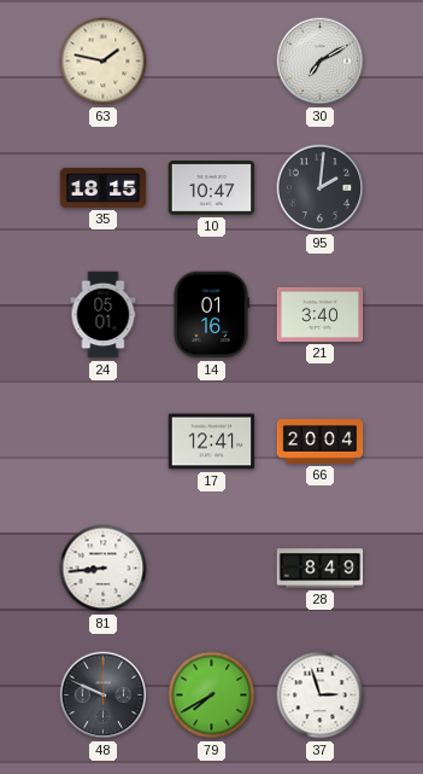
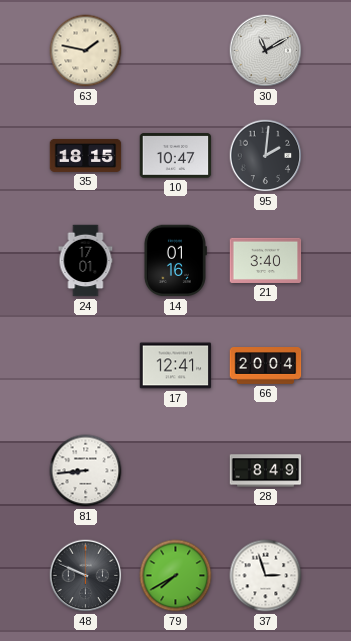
30: 7:10 -> 11:10 (266, 51)
24: 05:01 -> 17:01 (86, 261)
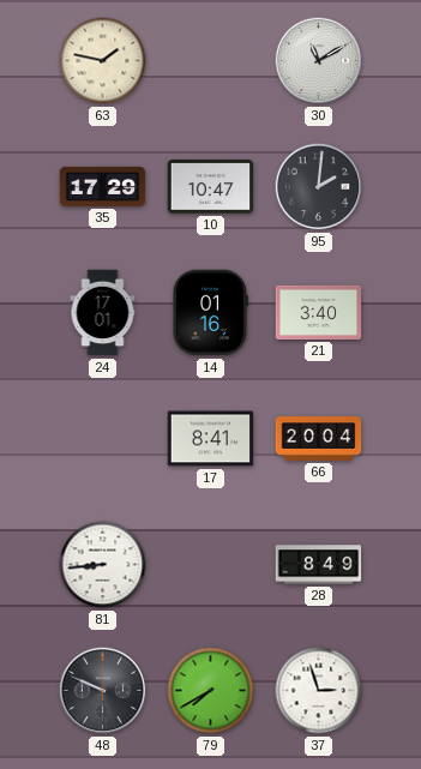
35: 18:15 -> 17:29 (103, 186)
17: 12:41 -> 8:41 (211, 439)
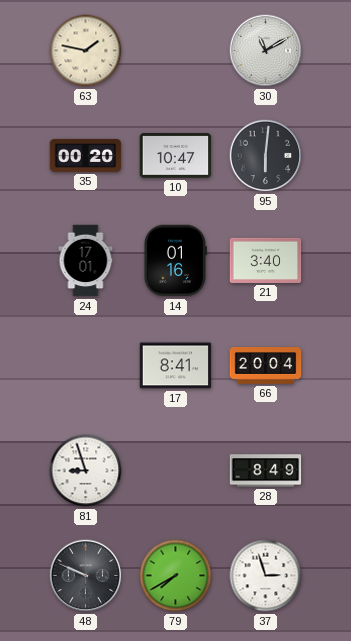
35: 17:29 -> 00:20 (86, 155)
95: 2:01 -> 6:01 (266, 156)
81: 8:44 -> 8:57 (86, 471)
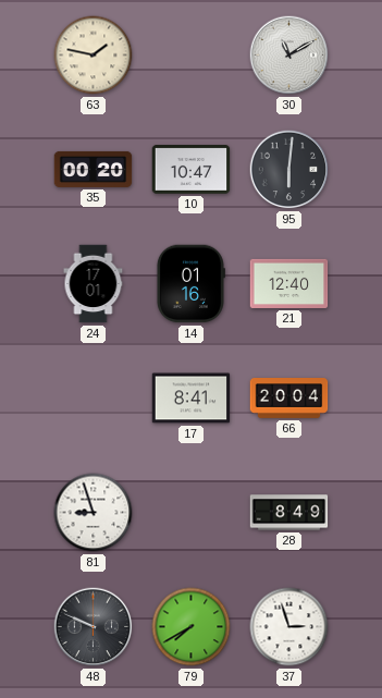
21: 3:40 -> 12:40 (289, 283)
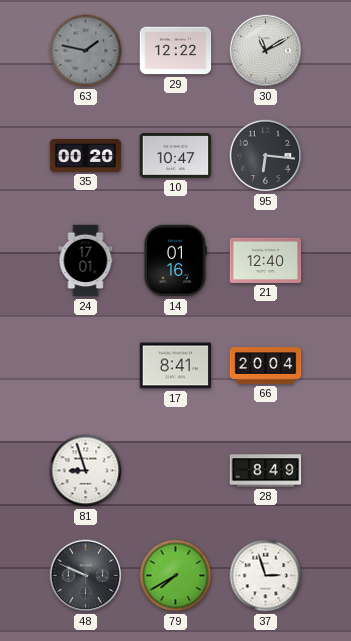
63 dial: cream -> grey (86, 51)
29: none -> 12:22 (176, 51)
95: 6:01 -> 6:16 (266, 156)
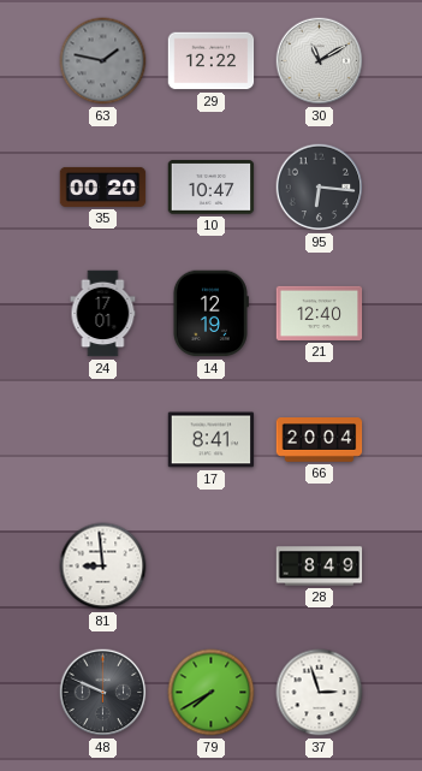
14: 01:16 -> 12:19 (210, 314)
81: 8:57 -> 8:59 (103, 567)
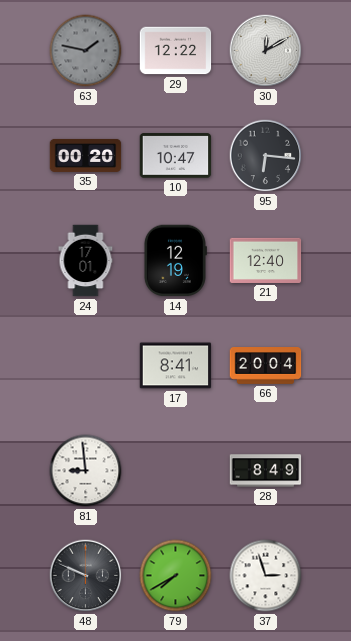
30: 11:10 -> 12:10 (266, 51)
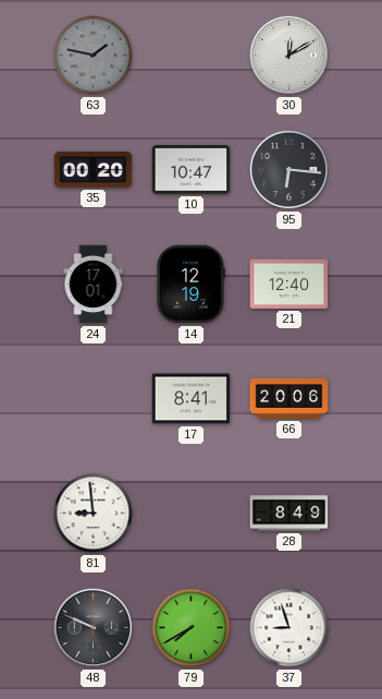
29: 12:22 -> none (176, 51)
66: 20:04 -> 20:06 (289, 399)
37: 2:57 -> 8:57 (289, 628)
